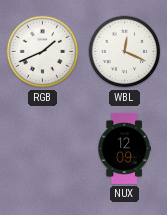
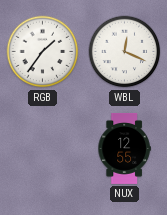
RGB: 1:41 -> 1:36 (43, 52)
NUX: 12:09 -> 12:55 (124, 148)
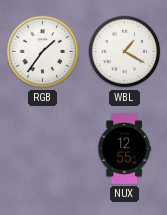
WBL: 12:19 -> 1:20 (125, 52)
